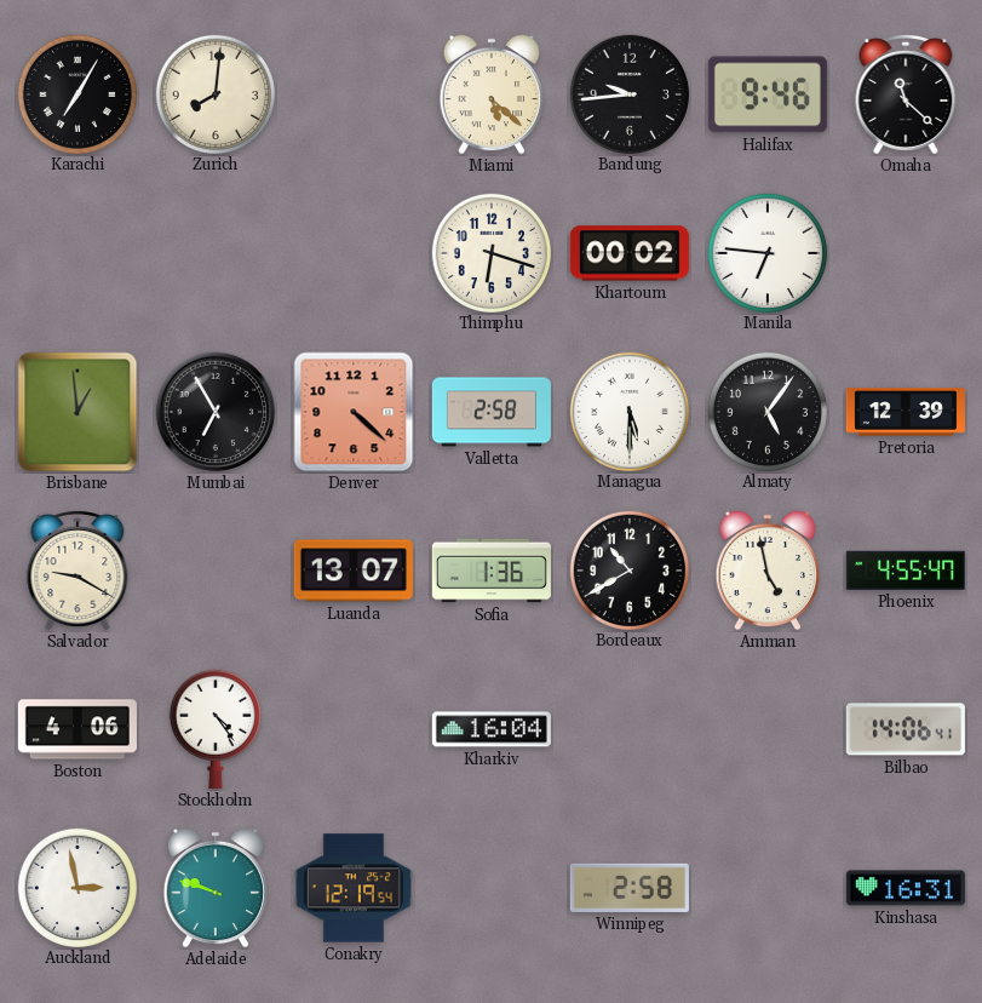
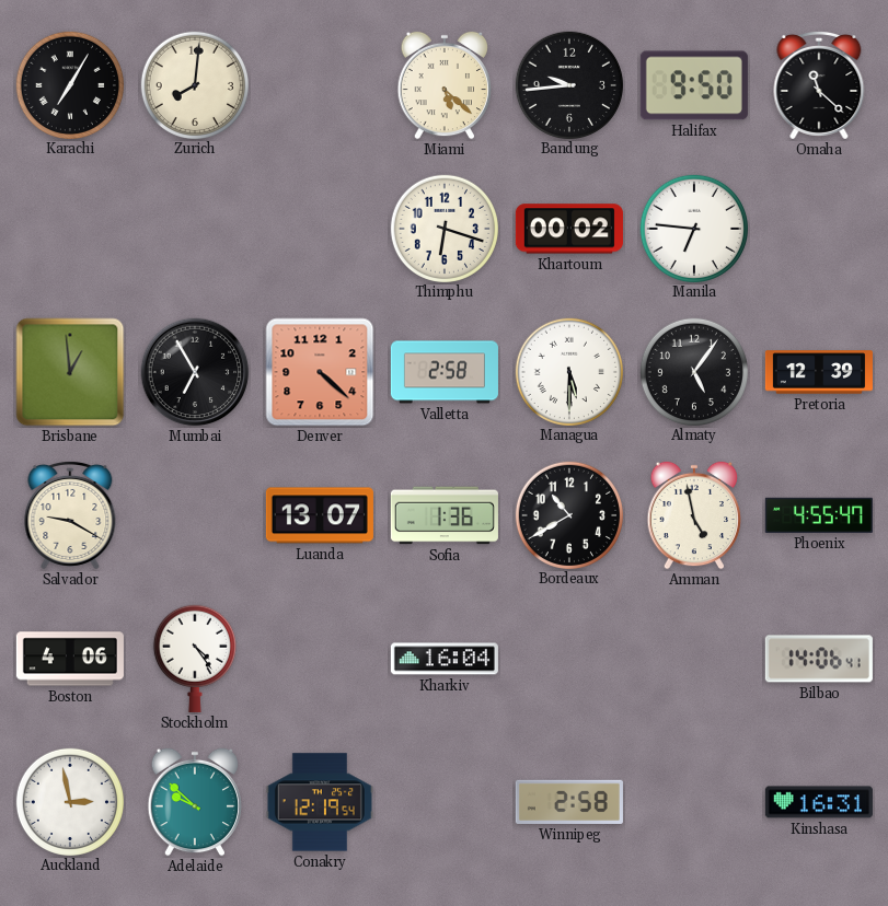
Halifax: 9:46 -> 9:50 (694, 85)
Adelaide: 9:48 -> 9:52 (195, 802)
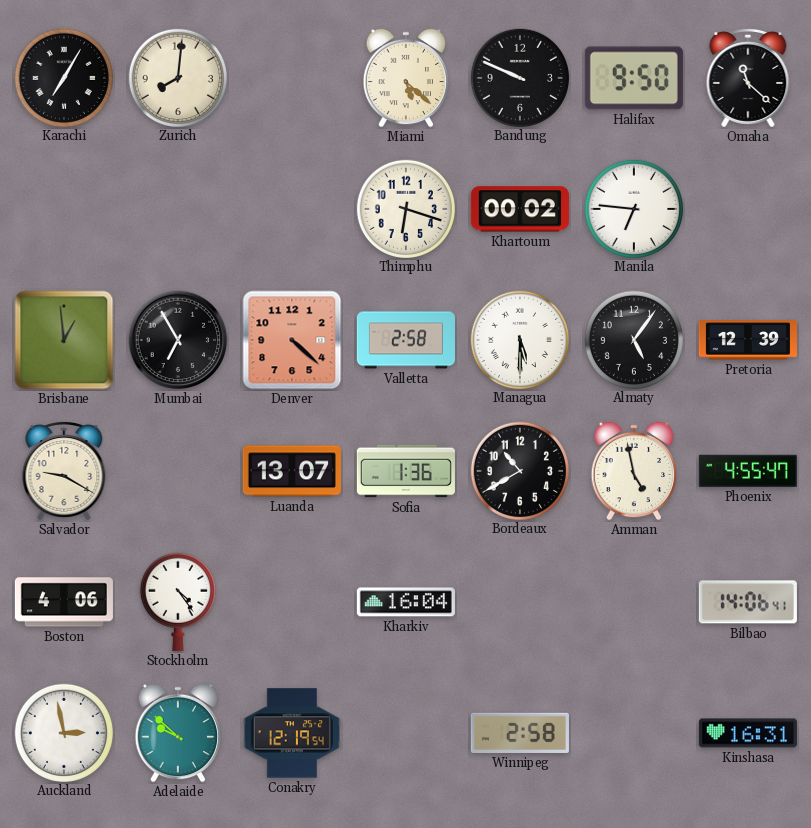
Bandung: 9:44 -> 9:49 (519, 77)
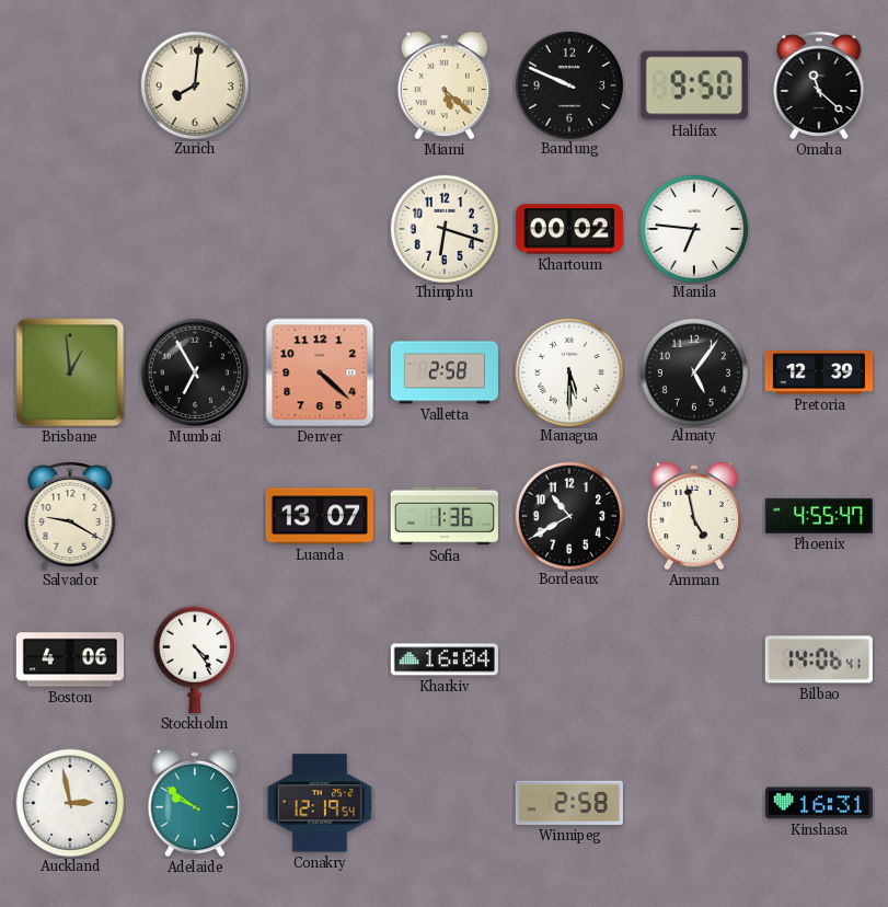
Karachi: 7:05 -> none (63, 77)
Adelaide: 9:52 -> 9:51 (195, 803)
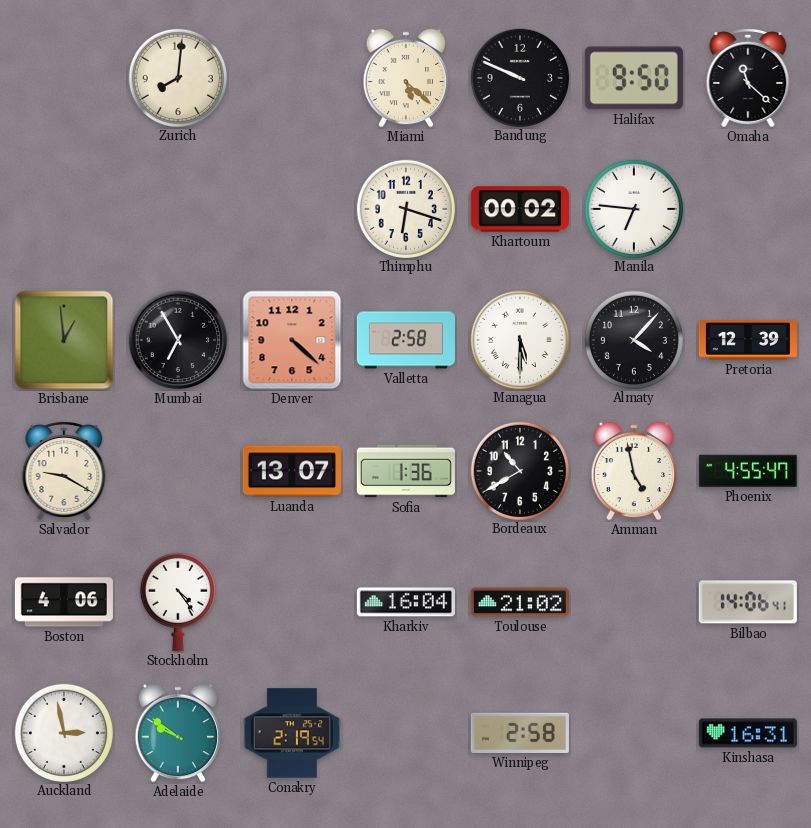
Almaty: 5:06 -> 4:07 (633, 339)
Toulouse: none -> 21:02 (520, 602)
Conakry: 12:19 -> 2:19 (292, 733)
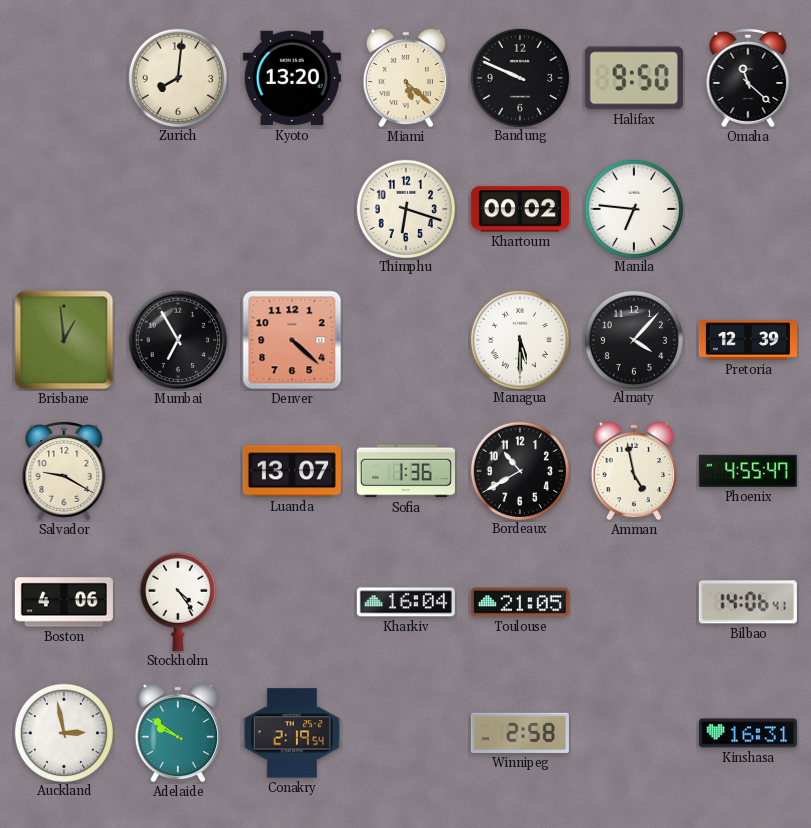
Kyoto: none -> 13:20 (292, 78)
Valletta: 2:58 -> none (406, 340)
Toulouse: 21:02 -> 21:05 (520, 602)
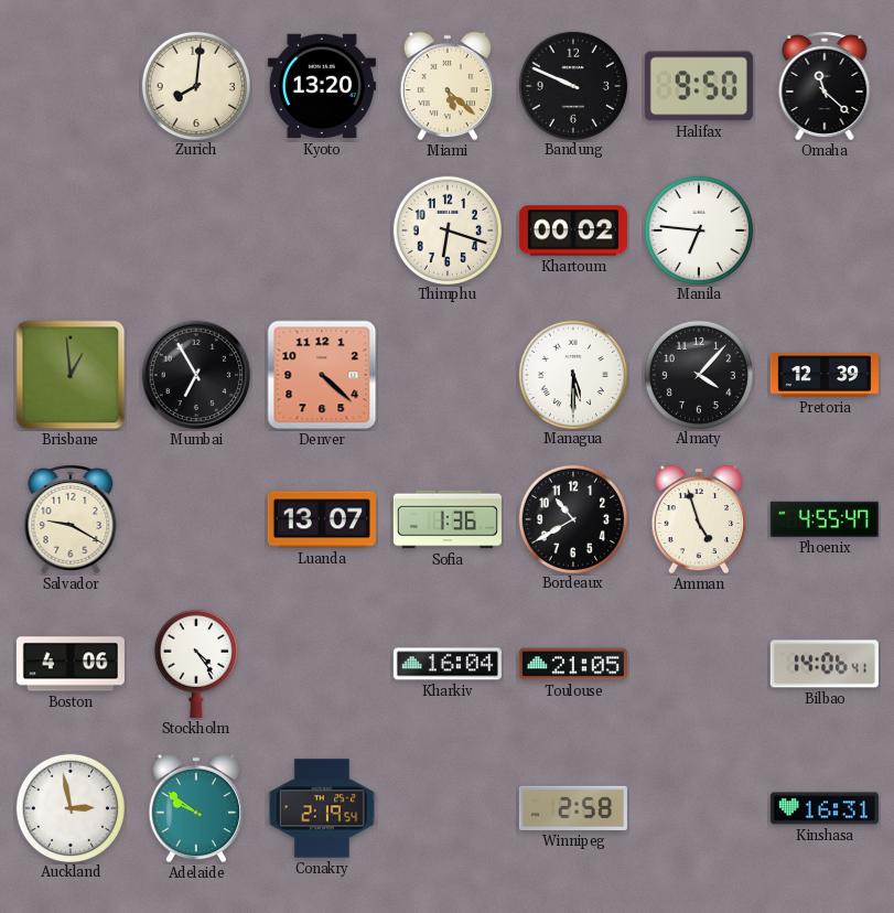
Amman: 4:58 -> 4:57 (699, 519)
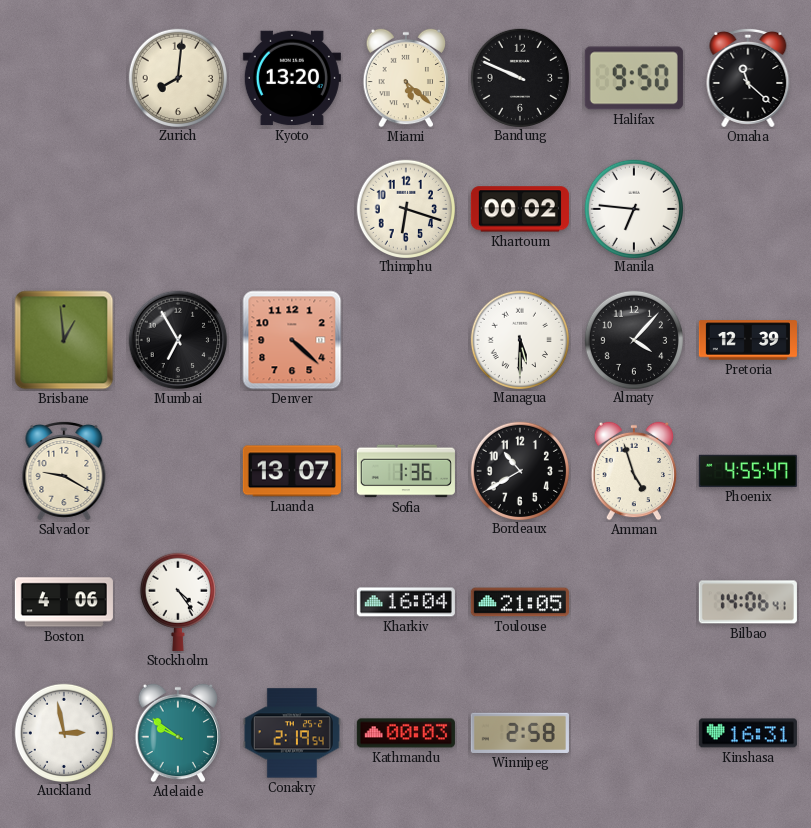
Kathmandu: none -> 00:03 (406, 733)
